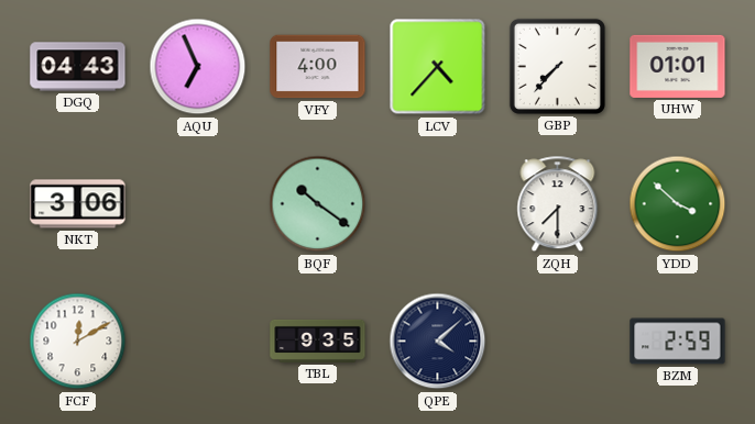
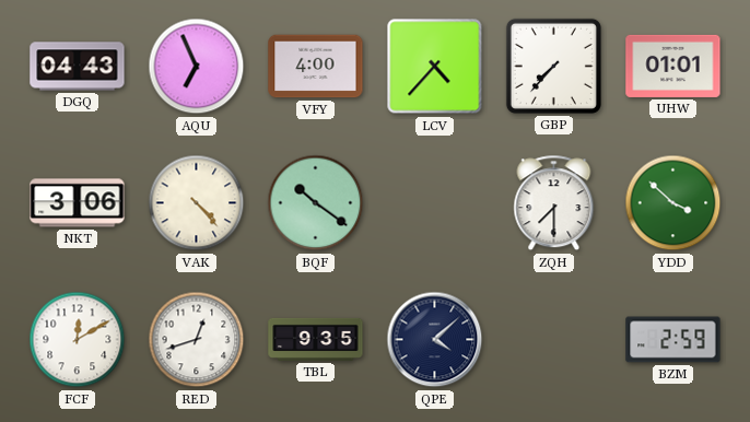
VAK: none -> 4:23 (197, 203)
RED: none -> 12:42 (197, 340)
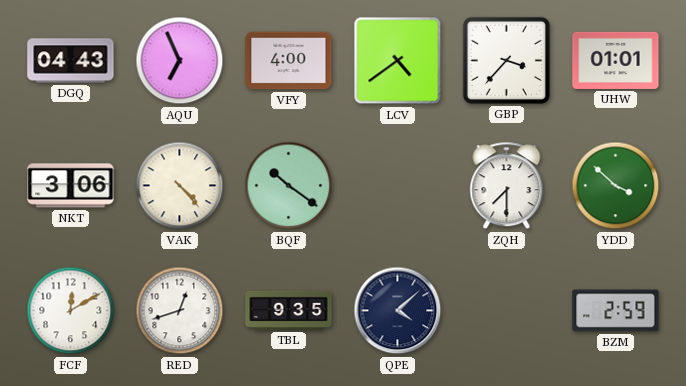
LCV: 4:37 -> 4:39 (398, 61)
GBP: 7:37 -> 3:37 (506, 60)
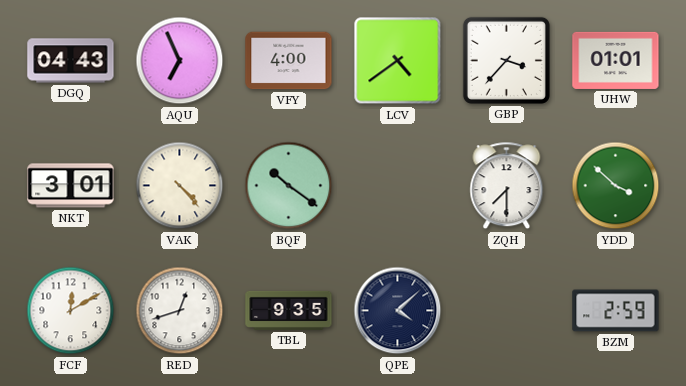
NKT: 3:06 -> 3:01 (71, 186)
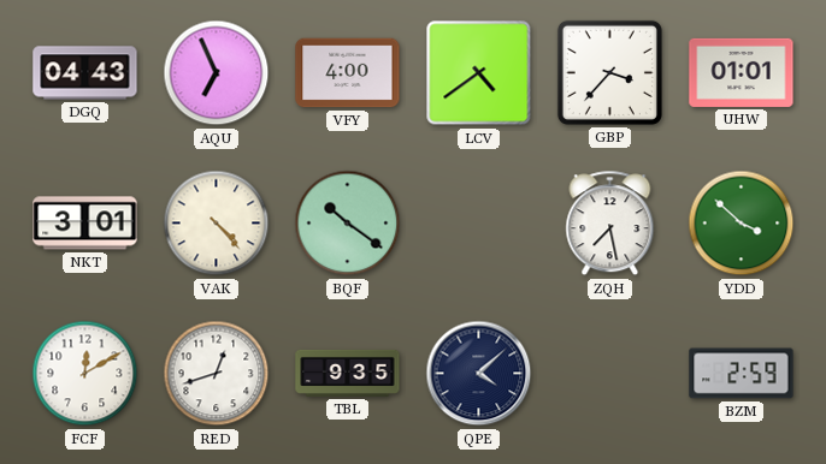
ZQH: 7:30 -> 7:28 (610, 224)
